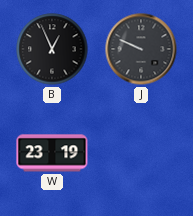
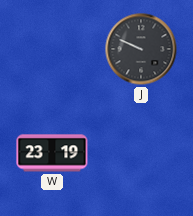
B: 12:56 -> none (52, 49)
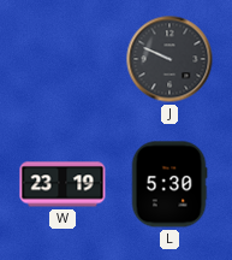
L: none -> 5:30 (169, 184)
